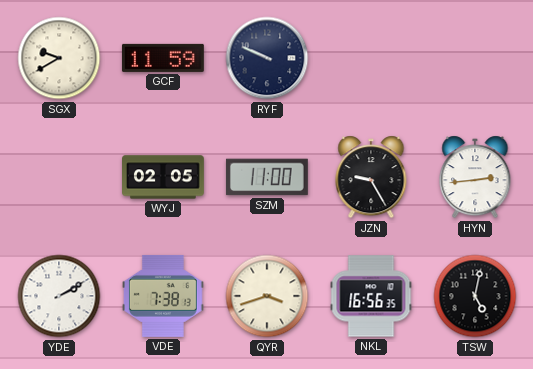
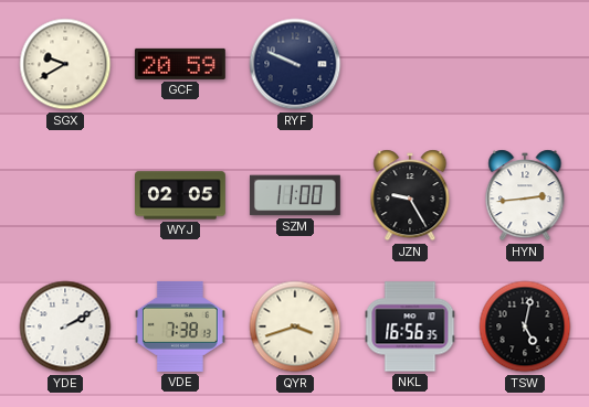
GCF: 11:59 -> 20:59 (180, 64)
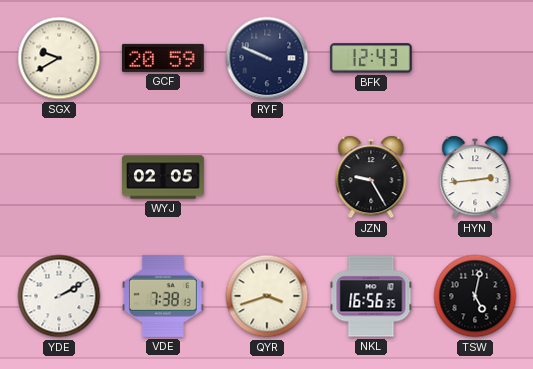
BFK: none -> 12:43 (371, 58)
SZM: 11:00 -> none (295, 195)
